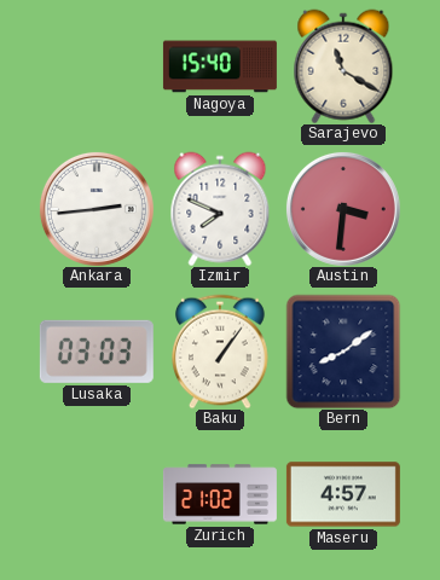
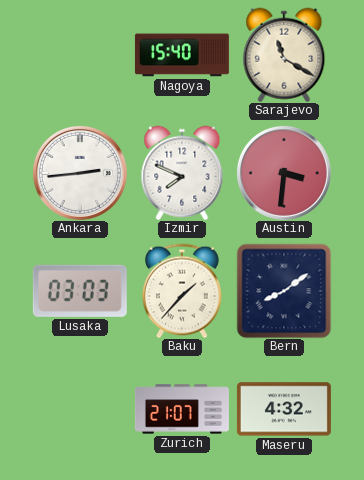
Baku: 1:06 -> 1:37 (183, 291)
Zurich: 21:02 -> 21:07 (182, 409)
Maseru: 4:57 -> 4:32 (284, 409)
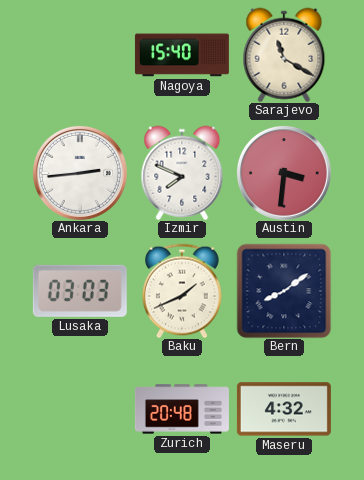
Baku: 1:37 -> 1:41 (183, 291)
Zurich: 21:07 -> 20:48 (182, 409)
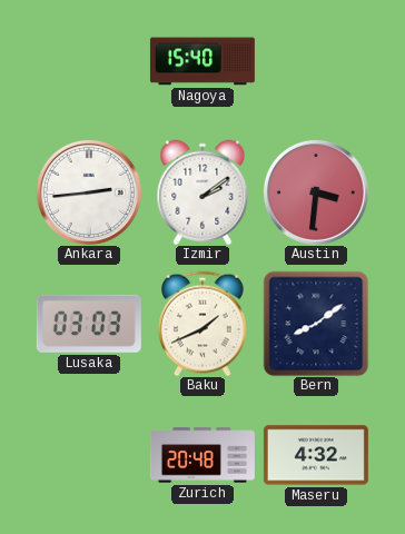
Sarajevo: 11:20 -> none (284, 55)
Izmir: 7:49 -> 2:09 (202, 192)
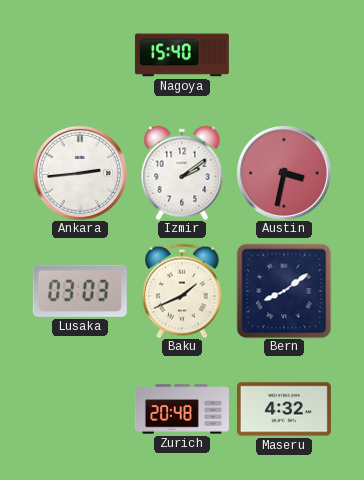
Austin: 3:31 -> 3:32 (284, 173)
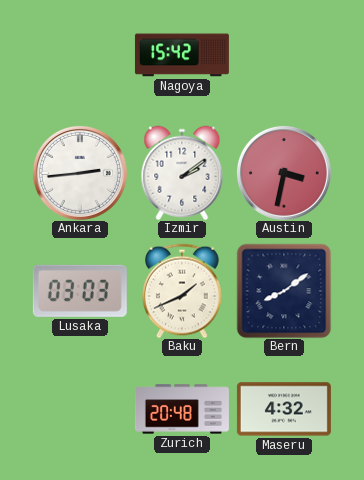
Nagoya: 15:40 -> 15:42 (182, 55)
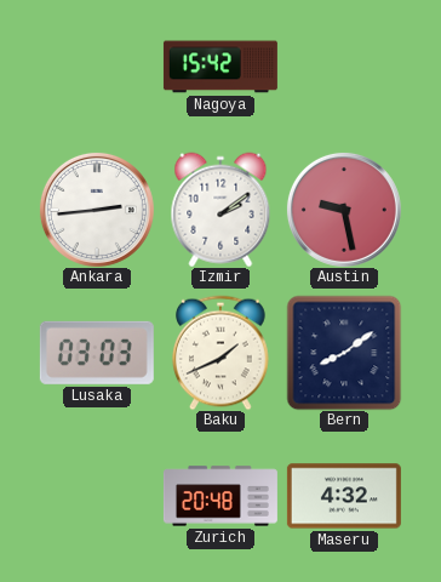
Austin: 3:32 -> 9:28 (344, 210)
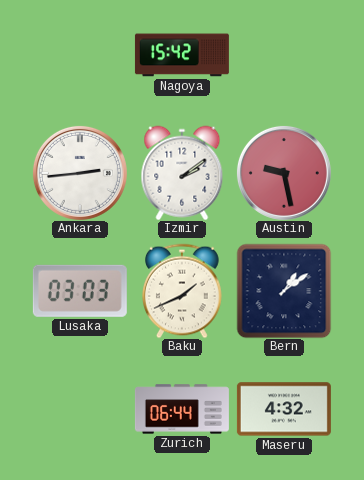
Bern: 8:09 -> 1:09 (284, 291)
Zurich: 20:48 -> 06:44 (182, 409)
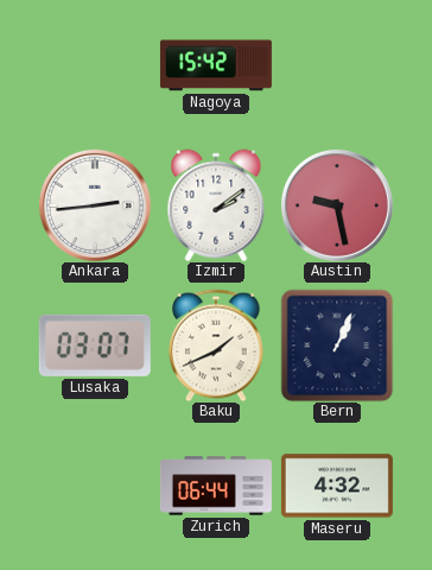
Lusaka: 03:03 -> 03:07 (95, 346)
Bern: 1:09 -> 1:04 (337, 346)
